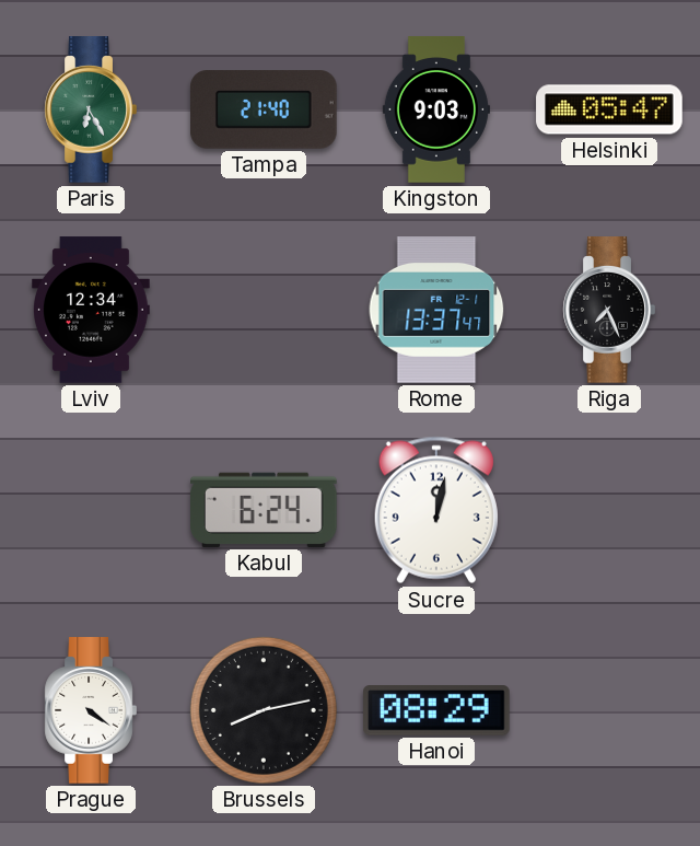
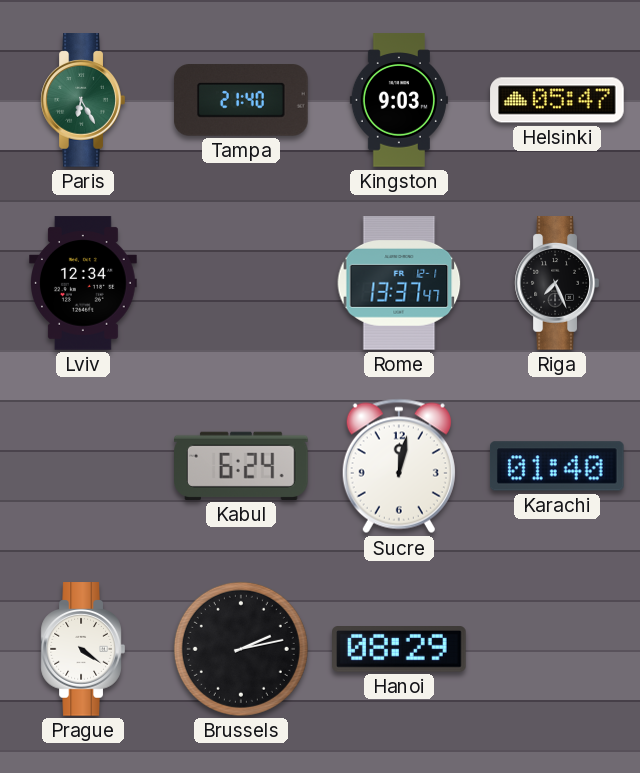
Karachi: none -> 01:40 (557, 466)
Brussels: 8:13 -> 2:13 (241, 649)
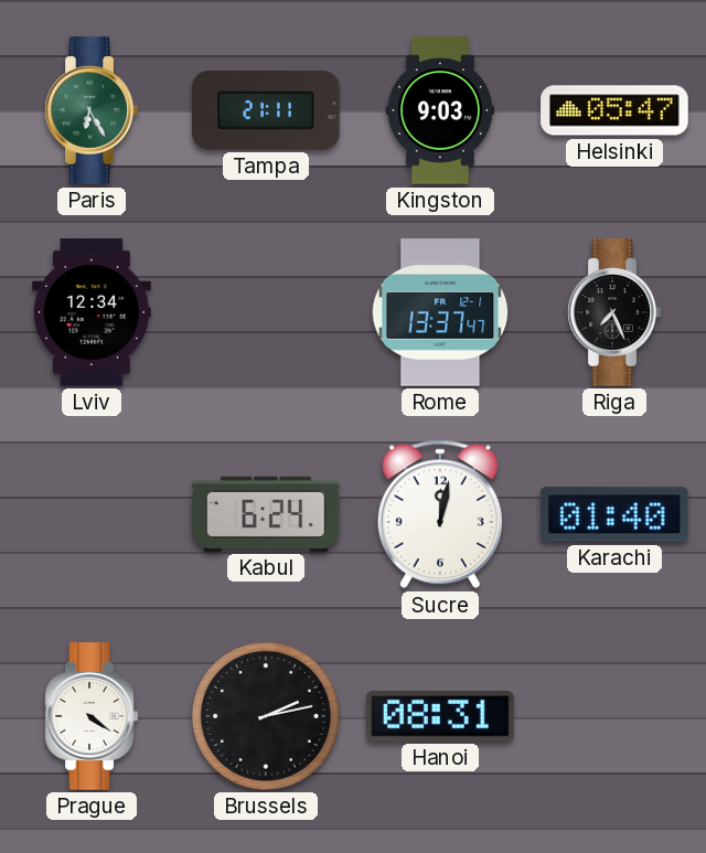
Tampa: 21:40 -> 21:11 (266, 110)
Hanoi: 08:29 -> 08:31 (441, 717)
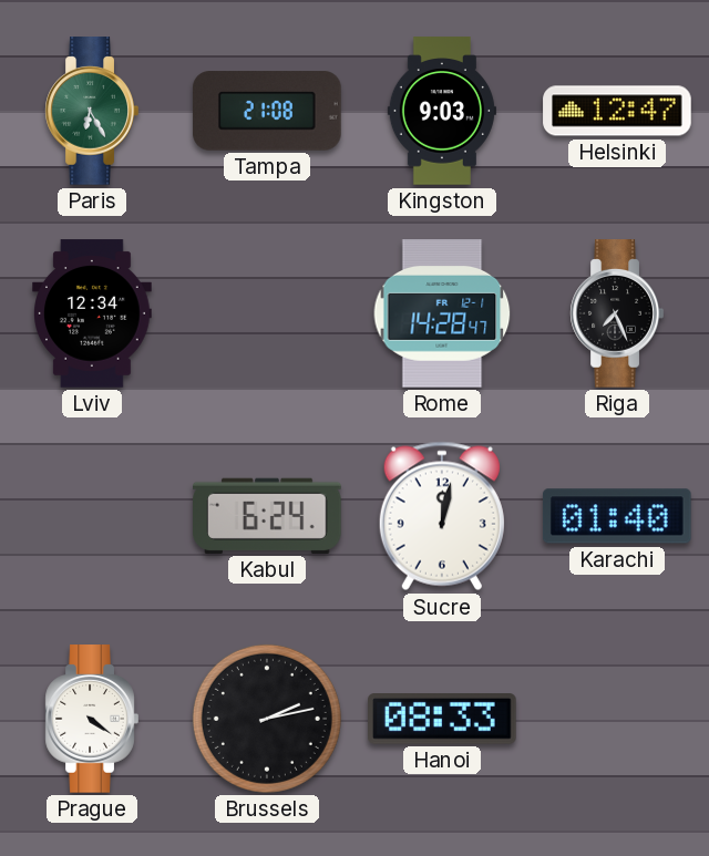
Tampa: 21:11 -> 21:08 (267, 111)
Helsinki: 05:47 -> 12:47 (617, 111)
Rome: 13:37 -> 14:28 (442, 313)
Hanoi: 08:31 -> 08:33 (443, 720)
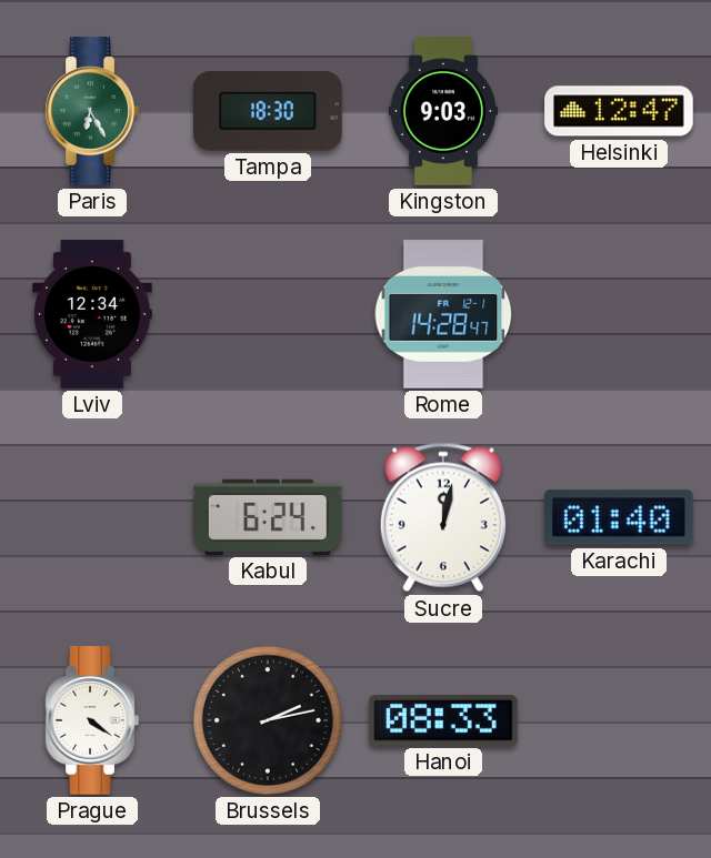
Tampa: 21:08 -> 18:30 (268, 111)
Riga: 7:26 -> none (617, 313)
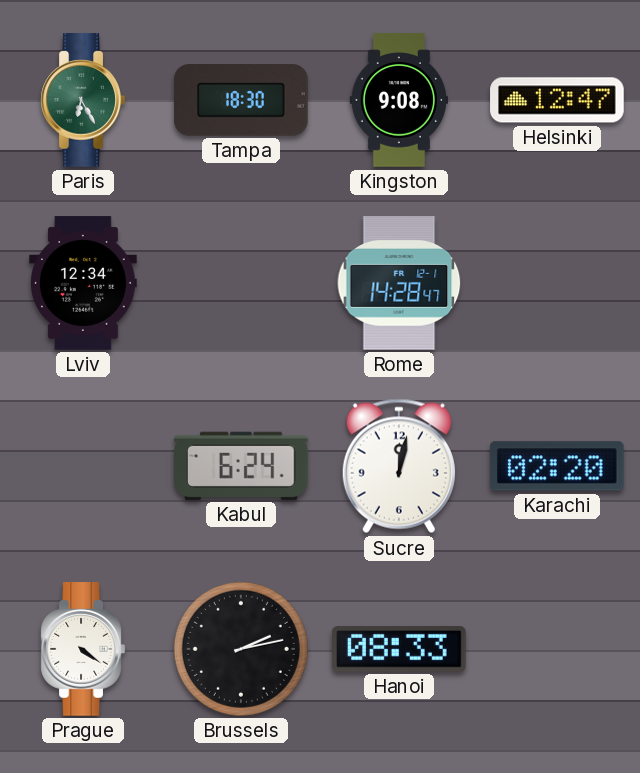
Kingston: 9:03 -> 9:08 (399, 100)
Karachi: 01:40 -> 02:20 (557, 466)
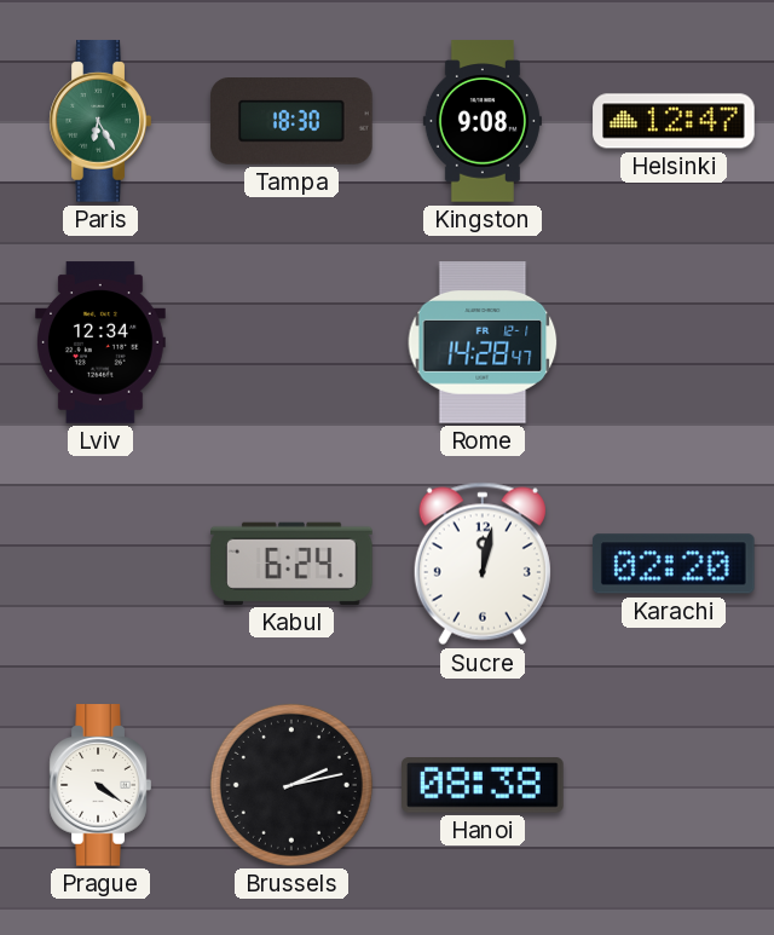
Hanoi: 08:33 -> 08:38 (484, 786)
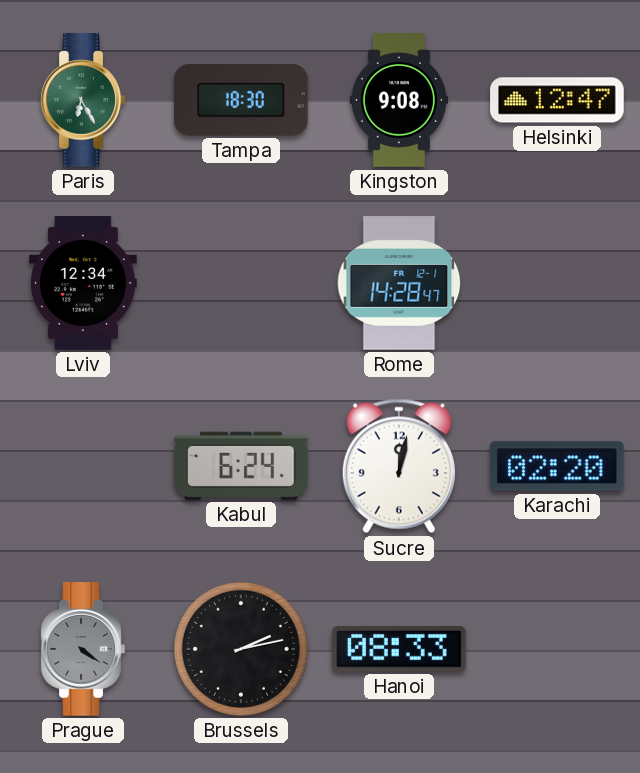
Prague dial: white -> grey (83, 649)
Hanoi: 08:38 -> 08:33 (400, 650)
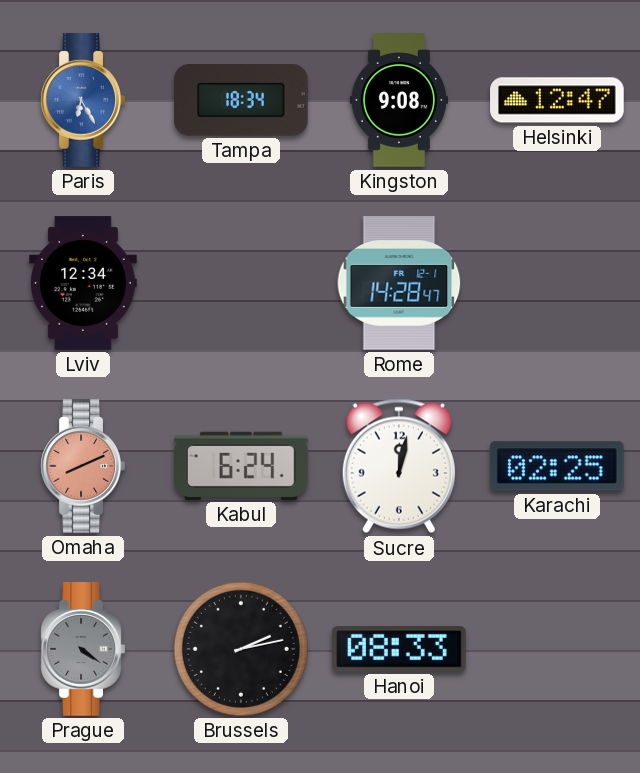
Paris dial: green -> blue (83, 100)
Tampa: 18:30 -> 18:34 (241, 100)
Omaha: none -> 8:11 (83, 466)
Karachi: 02:20 -> 02:25 (557, 466)
